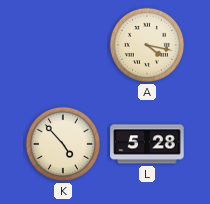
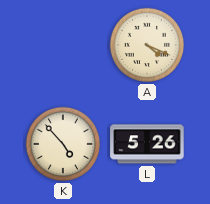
A: 4:17 -> 4:19 (147, 45)
L: 5:28 -> 5:26 (147, 144)
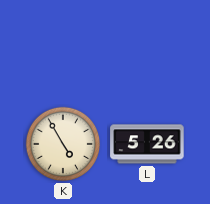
A: 4:19 -> none (147, 45)
K: 4:53 -> 4:55 (63, 144)
